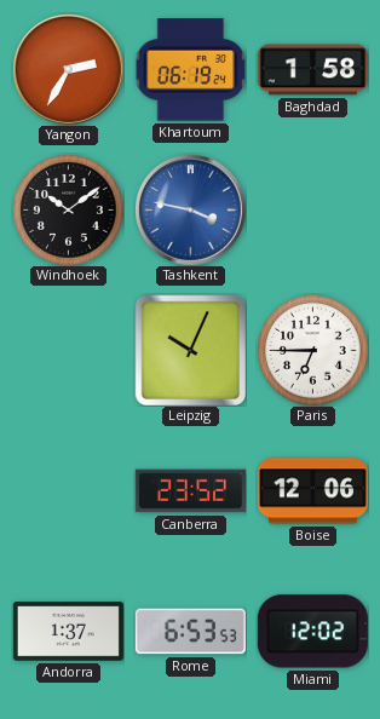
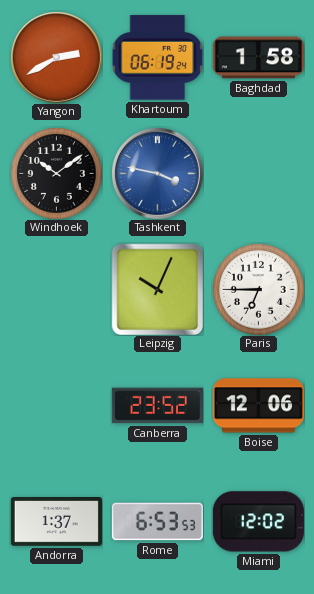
Yangon: 2:35 -> 2:40 (57, 58)
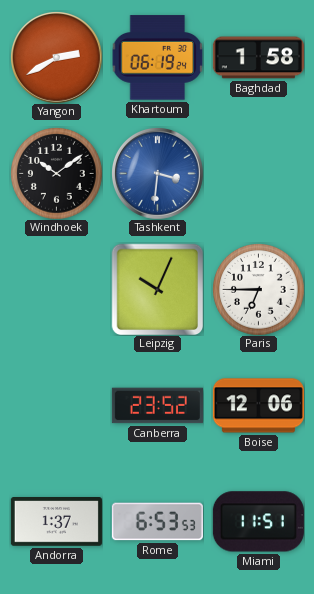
Tashkent: 3:47 -> 3:31 (158, 174)
Miami: 12:02 -> 11:51 (258, 522)
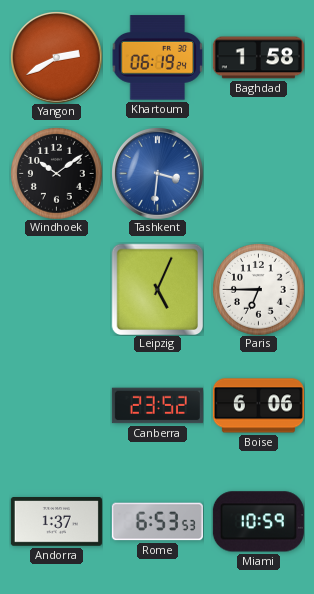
Leipzig: 10:04 -> 5:04 (157, 289)
Boise: 12:06 -> 6:06 (258, 406)
Miami: 11:51 -> 10:59 (258, 522)
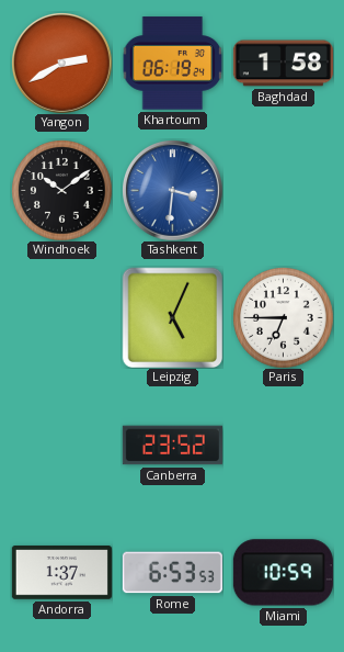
Boise: 6:06 -> none (258, 406)
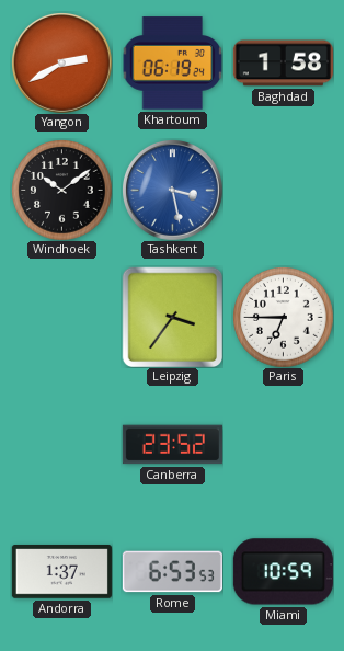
Tashkent: 3:31 -> 3:28 (173, 191)
Leipzig: 5:04 -> 3:36 (172, 317)
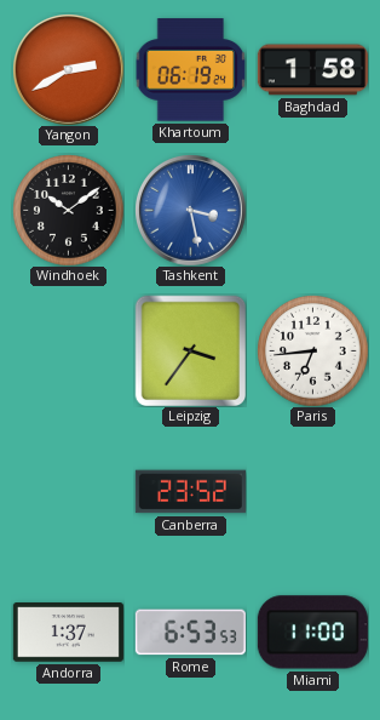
Paris: 6:45 -> 6:44 (312, 350)
Miami: 10:59 -> 11:00 (312, 633)
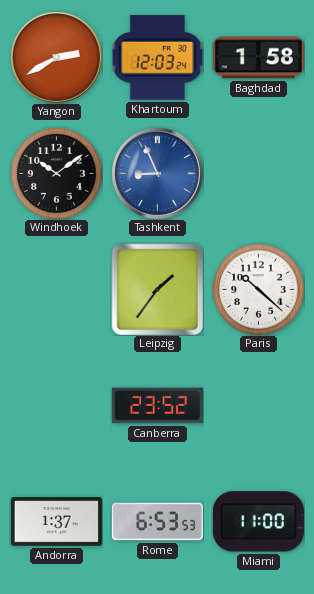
Khartoum: 06:19 -> 12:03 (157, 58)
Tashkent: 3:28 -> 8:56 (158, 174)
Leipzig: 3:36 -> 1:36 (157, 289)
Paris: 6:44 -> 10:22 (258, 289)
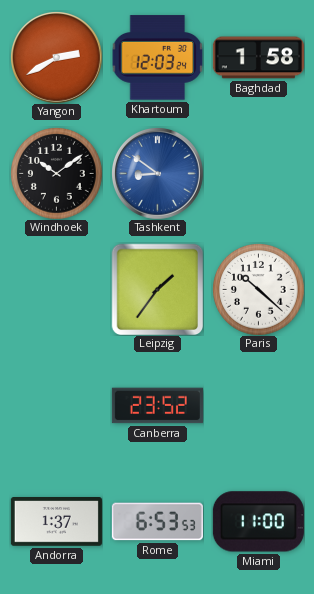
Tashkent: 8:56 -> 8:51 (158, 174)
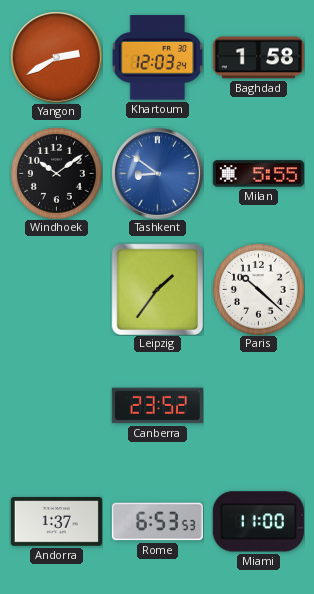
Milan: none -> 5:55 (258, 174)
